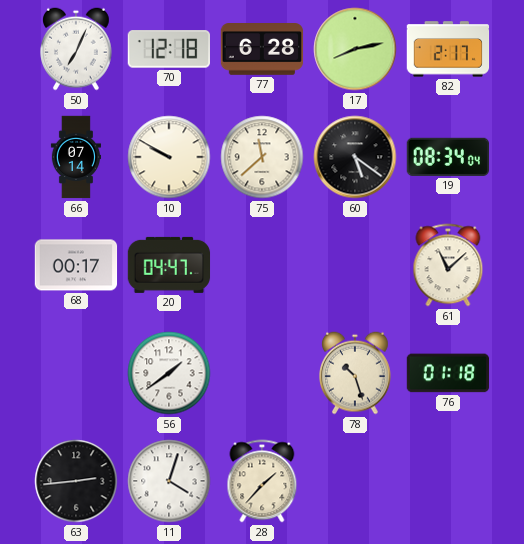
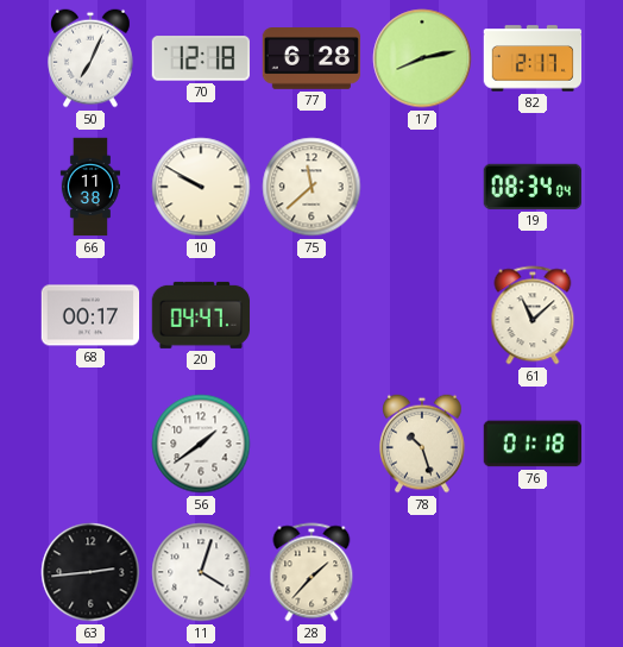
66: 07:14 -> 11:38 (89, 187)
60: 5:21 -> none (355, 157)
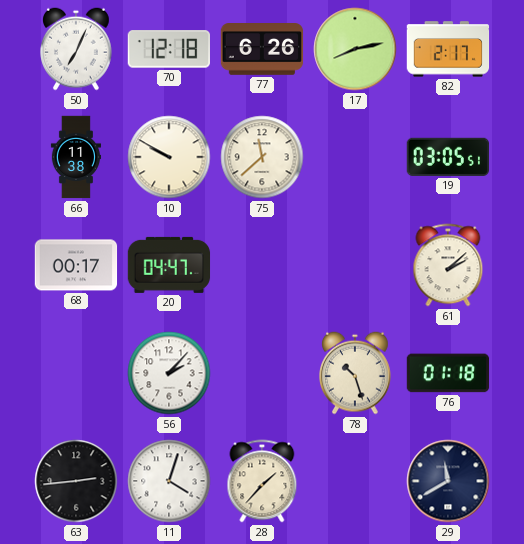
77: 6:28 -> 6:26 (262, 50)
19: 08:34 -> 03:05 (448, 157)
61: 11:08 -> 2:08 (448, 265)
56: 1:39 -> 2:07 (169, 373)
29: none -> 11:40 (448, 481)
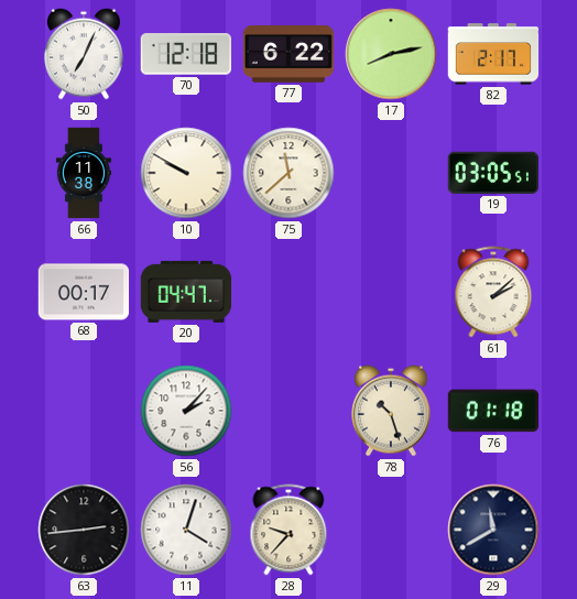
77: 6:26 -> 6:22 (288, 55)
28: 1:37 -> 9:37 (288, 530)
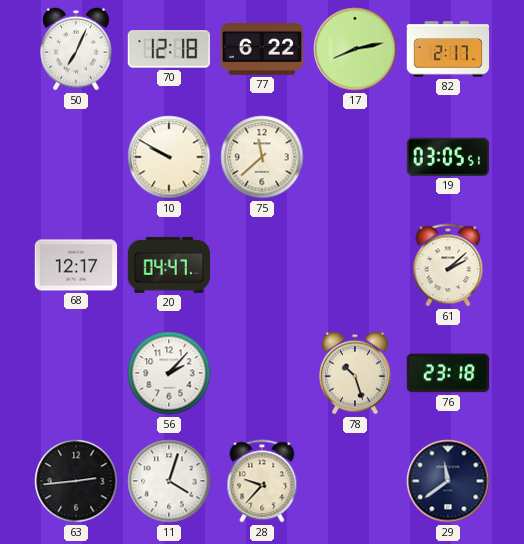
66: 11:38 -> none (83, 173)
68: 00:17 -> 12:17 (76, 265)
76: 01:18 -> 23:18 (448, 373)
29: 11:40 -> 11:39 (448, 481)
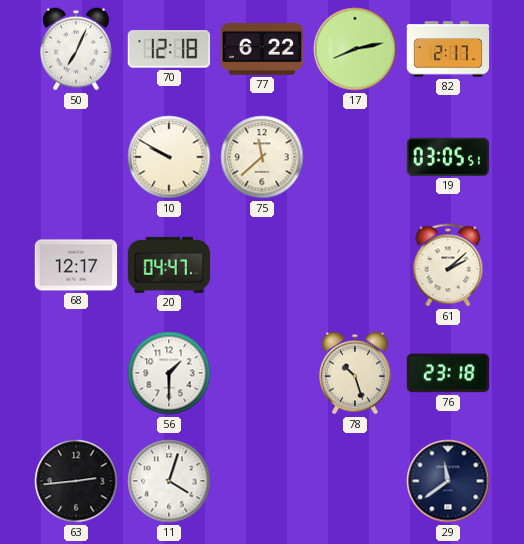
56: 2:07 -> 1:30 (169, 373)
28: 9:37 -> none (262, 481)
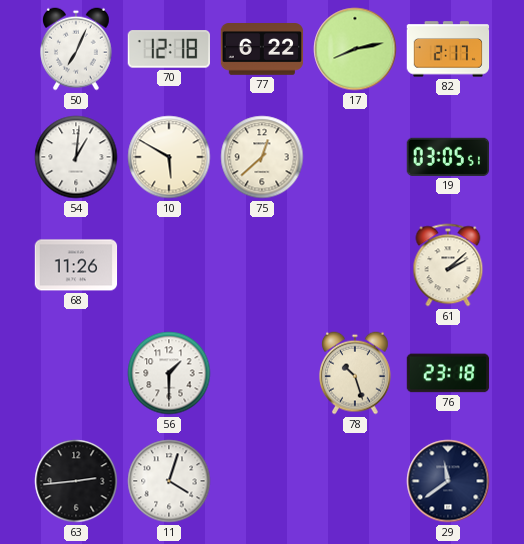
54: none -> 1:01 (76, 157)
10: 9:50 -> 5:50 (169, 157)
75: 11:38 -> 12:38 (262, 157)
68: 12:17 -> 11:26 (76, 265)
20: 04:47 -> none (169, 265)
